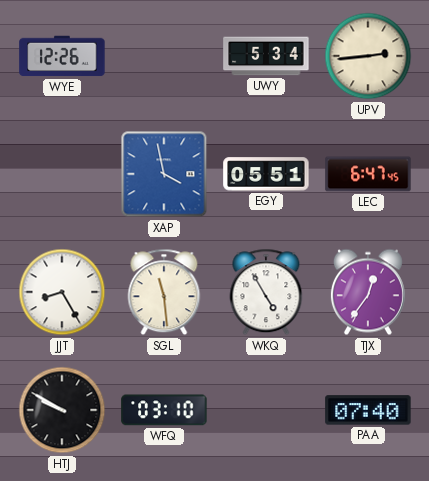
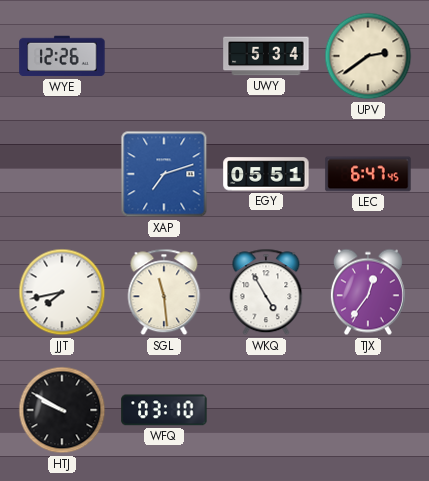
UPV: 2:44 -> 2:39 (368, 56)
XAP: 3:58 -> 7:12 (164, 174)
JJT: 8:25 -> 7:43 (62, 292)
PAA: 07:40 -> none (368, 410)
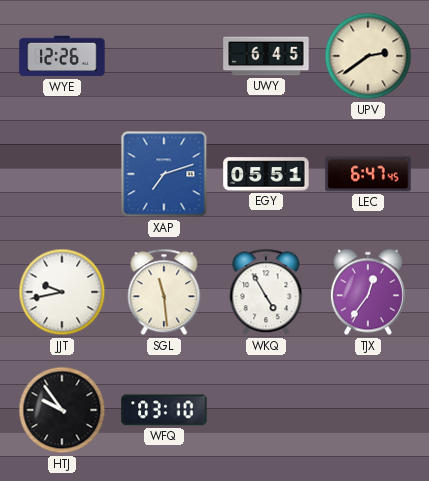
UWY: 5:34 -> 6:45 (266, 56)
JJT: 7:43 -> 9:43 (62, 292)
HTJ: 9:50 -> 9:54 (62, 410)
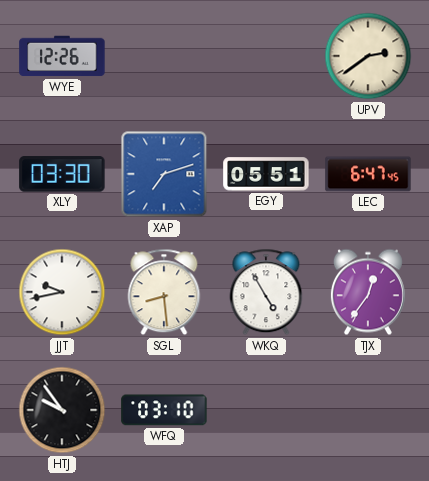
UWY: 6:45 -> none (266, 56)
XLY: none -> 03:30 (62, 174)
SGL: 11:29 -> 8:29 (164, 292)
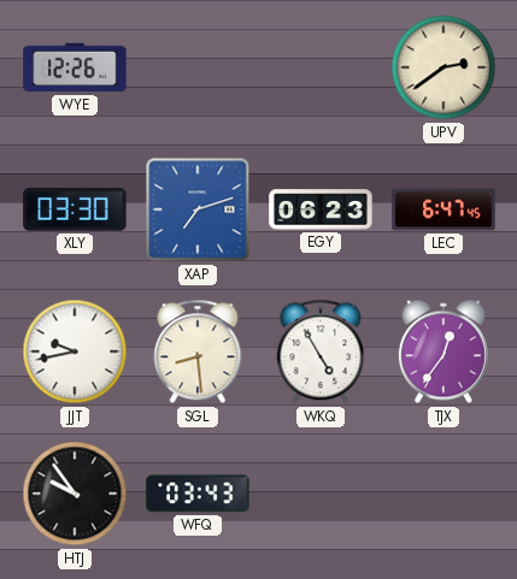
EGY: 05:51 -> 06:23 (321, 209)
WFQ: 03:10 -> 03:43 (198, 494)
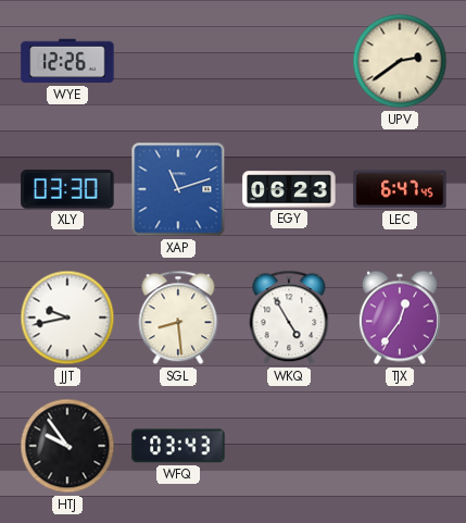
XAP: 7:12 -> 11:12 (178, 189)
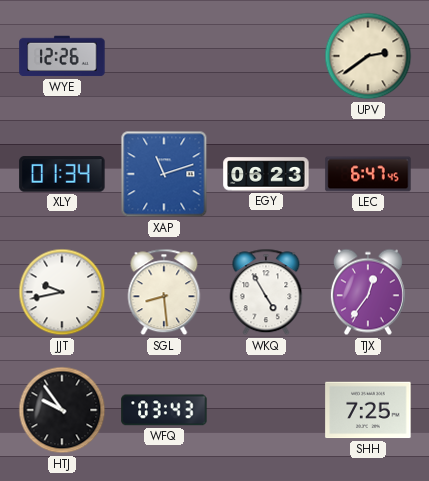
XLY: 03:30 -> 01:34 (62, 174)
SHH: none -> 7:25 (368, 410)
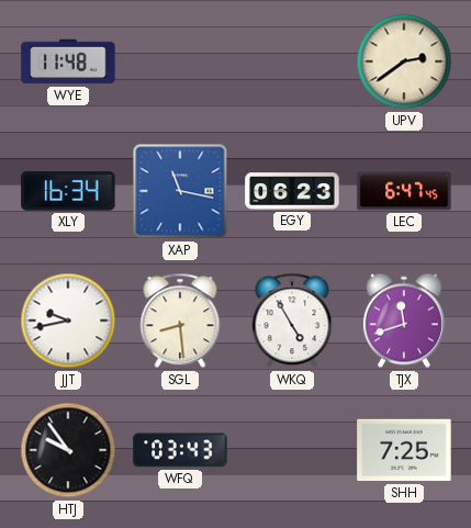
WYE: 12:26 -> 11:48 (68, 61)
XLY: 01:34 -> 16:34 (68, 191)
XAP: 11:12 -> 11:17 (180, 191)
TJX: 12:36 -> 11:42 (404, 321)
